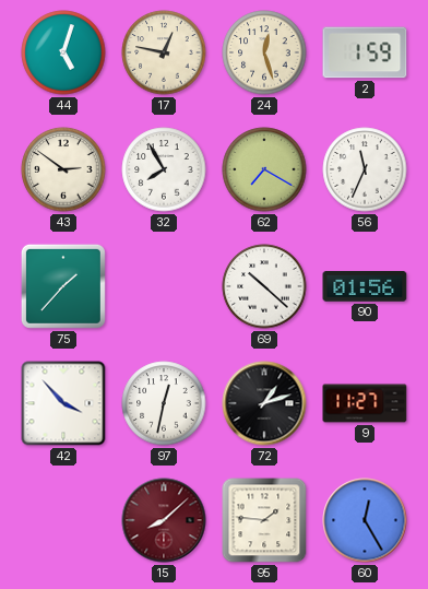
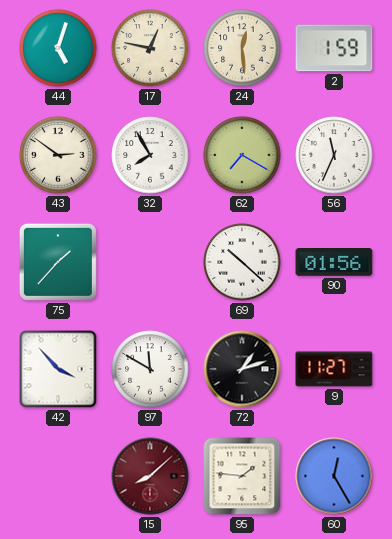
24: 12:27 -> 12:29 (242, 48)
97: 12:32 -> 11:50 (150, 369)
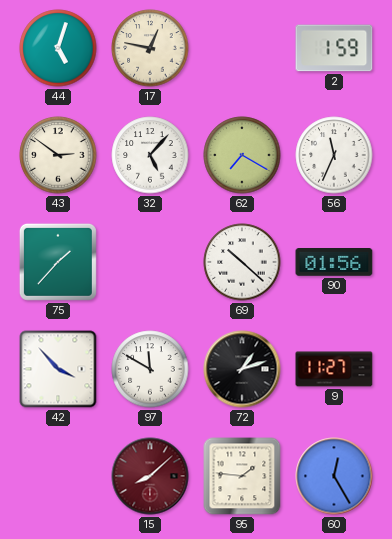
24: 12:29 -> none (242, 48)
32: 7:55 -> 5:07 (150, 155)
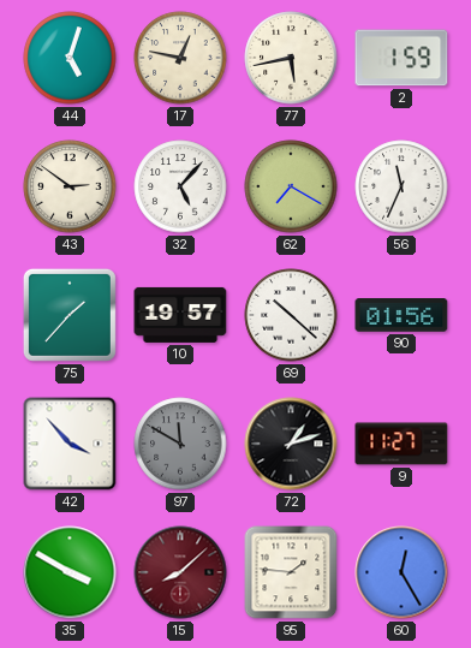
77: none -> 5:43 (291, 58)
10: none -> 19:57 (180, 315)
97 dial: white -> grey (180, 444)
35: none -> 3:50 (70, 572)
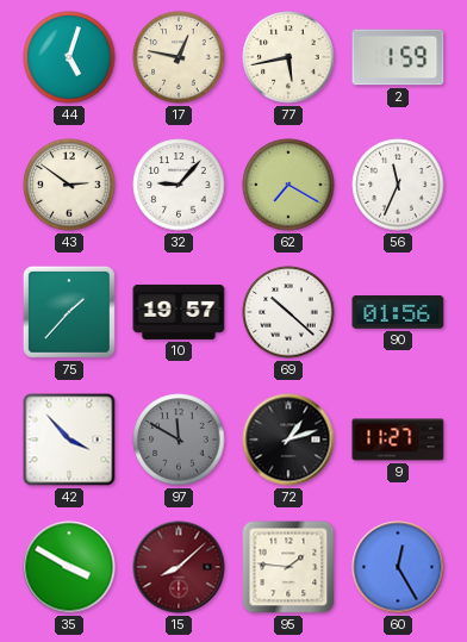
32: 5:07 -> 9:07 (179, 185)
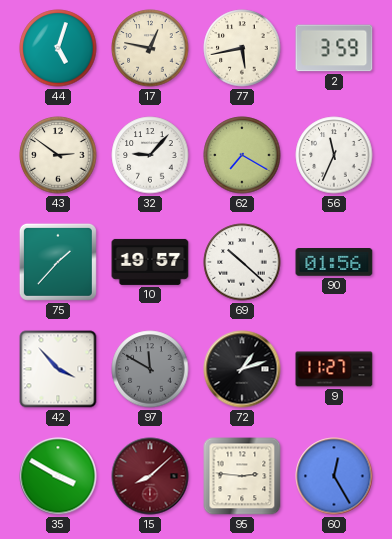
2: 1:59 -> 3:59 (334, 48)
95: 1:46 -> 2:46 (242, 476)
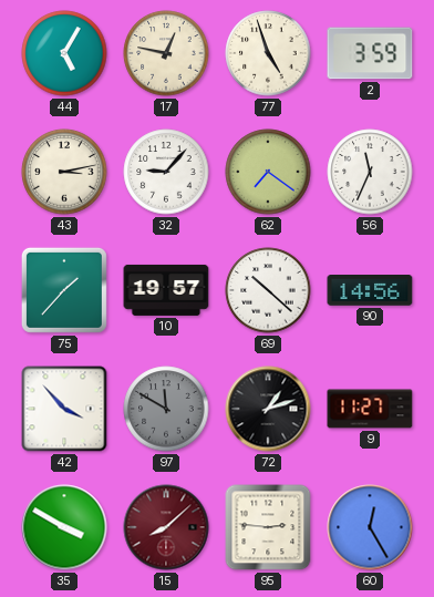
44: 5:03 -> 5:05 (64, 53)
77: 5:43 -> 4:57 (268, 53)
43: 2:51 -> 3:13 (64, 172)
62: 7:20 -> 7:21 (268, 172)
90: 01:56 -> 14:56 (370, 291)
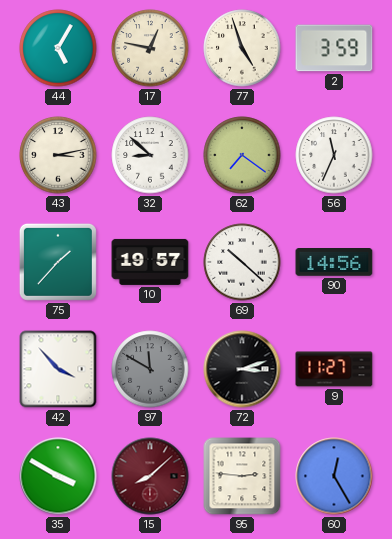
32: 9:07 -> 8:52 (150, 155)
72: 1:12 -> 3:12 (242, 369)
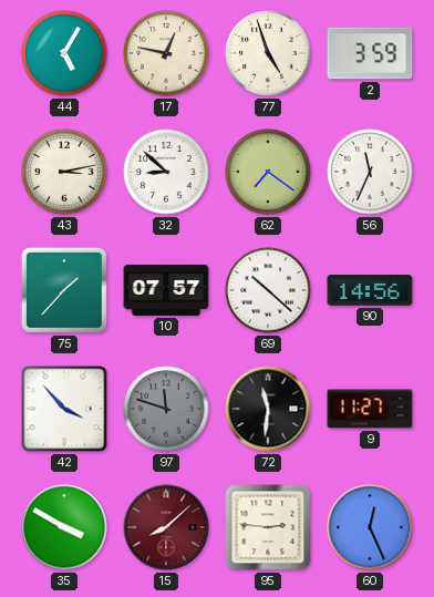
10: 19:57 -> 07:57 (166, 290)
97: 11:50 -> 11:48 (166, 409)
72: 3:12 -> 11:31 (268, 409)
60: 12:25 -> 12:26 (370, 527)
